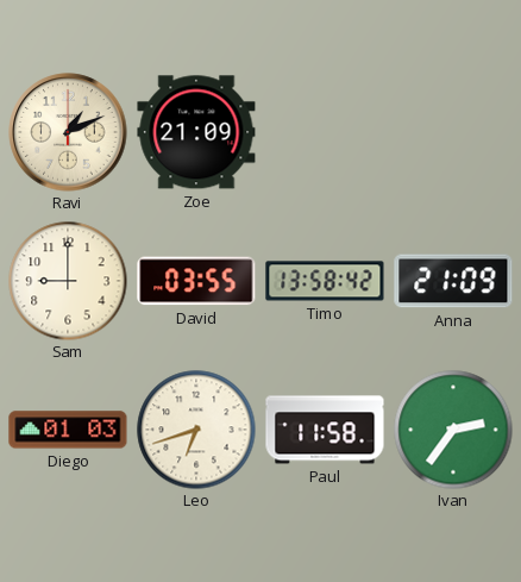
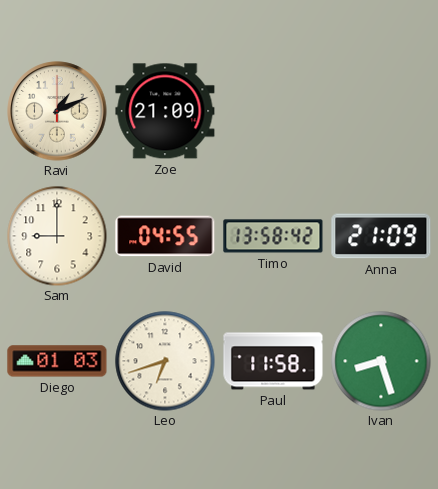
David: 03:55 -> 04:55 (165, 236)
Ivan: 2:36 -> 8:27 (381, 361)
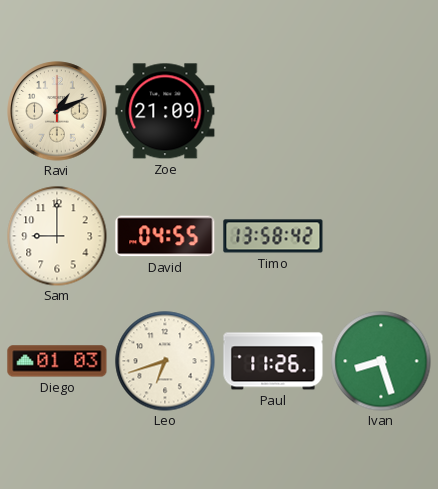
Anna: 21:09 -> none (381, 236)
Paul: 11:58 -> 11:26 (273, 361)
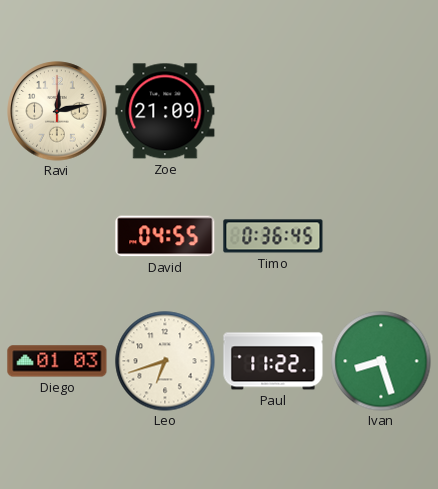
Ravi: 1:11 -> 12:13 (57, 111)
Sam: 9:00 -> none (57, 236)
Timo: 13:58 -> 0:36 (273, 236)
Paul: 11:26 -> 11:22 (273, 361)
